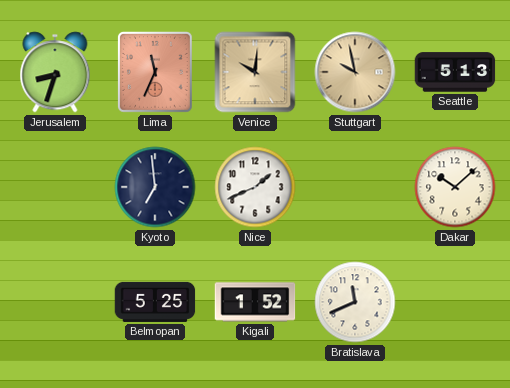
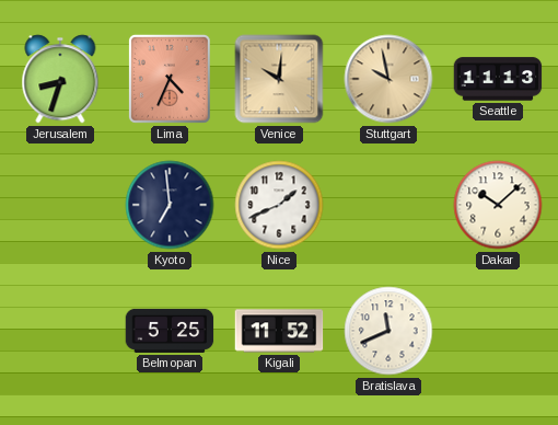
Lima: 11:34 -> 4:34 (170, 80)
Seattle: 5:13 -> 11:13 (498, 79)
Kigali: 1:52 -> 11:52 (279, 331)
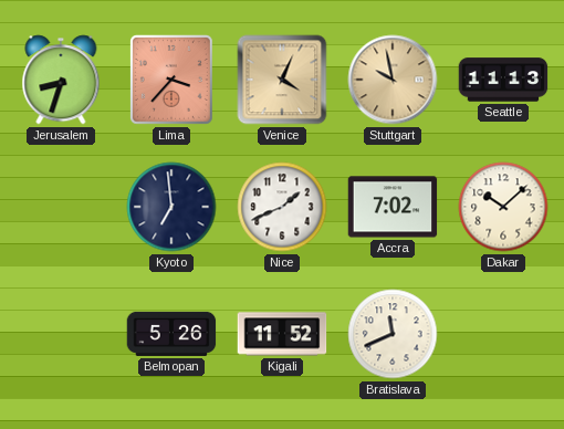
Lima: 4:34 -> 3:37 (171, 81)
Venice: 10:01 -> 4:04 (282, 80)
Accra: none -> 7:02 (393, 207)
Belmopan: 5:25 -> 5:26 (171, 334)
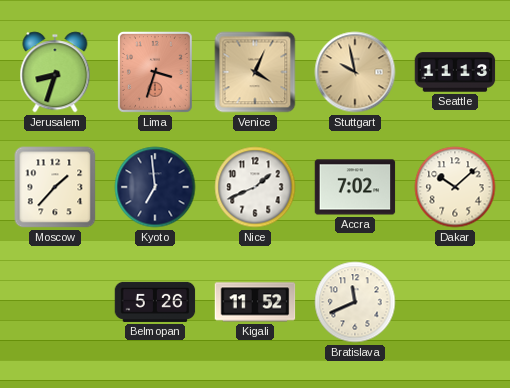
Lima: 3:37 -> 3:33 (155, 73)
Moscow: none -> 1:37 (55, 187)
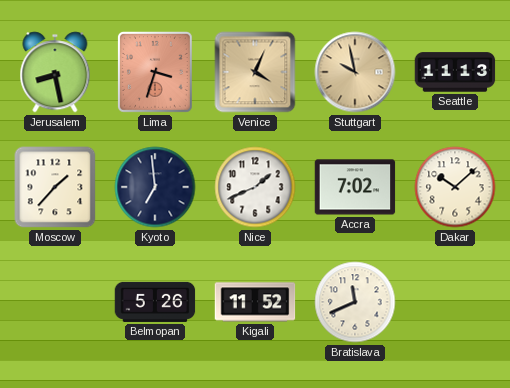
Jerusalem: 8:33 -> 8:28 (55, 72)
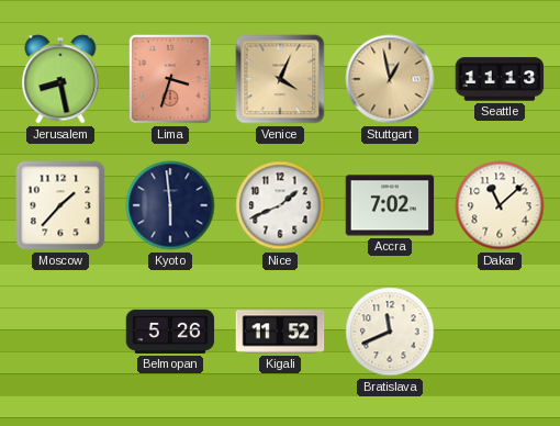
Stuttgart: 9:58 -> 12:58 (390, 79)
Kyoto: 6:59 -> 5:59 (170, 205)
Dakar: 10:08 -> 11:08 (500, 205)
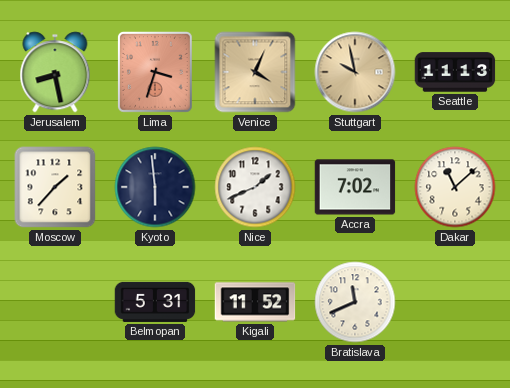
Stuttgart: 12:58 -> 9:58 (355, 72)
Belmopan: 5:26 -> 5:31 (155, 302)
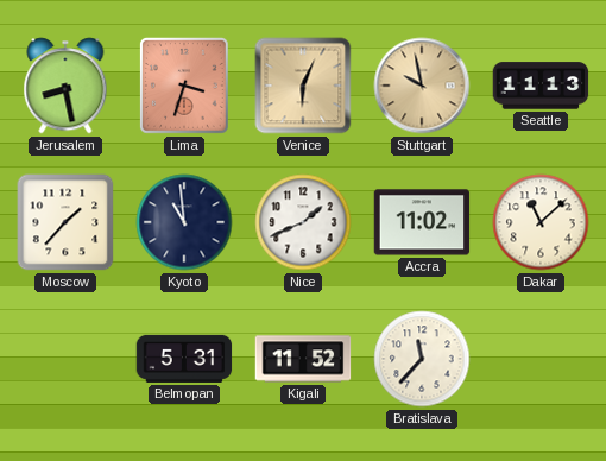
Venice: 4:04 -> 6:04 (303, 86)
Kyoto: 5:59 -> 10:59 (184, 222)
Accra: 7:02 -> 11:02 (422, 222)
Bratislava: 11:41 -> 11:37 (422, 359)
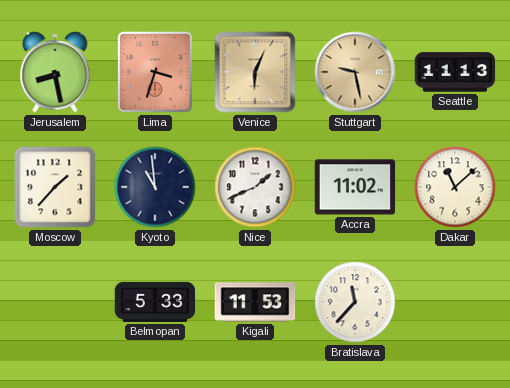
Stuttgart: 9:58 -> 9:28 (355, 72)
Belmopan: 5:31 -> 5:33 (155, 302)
Kigali: 11:52 -> 11:53 (255, 302)
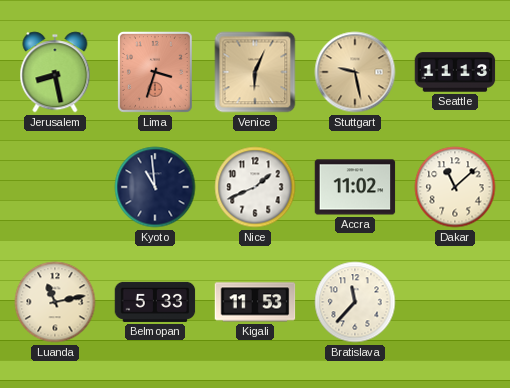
Moscow: 1:37 -> none (55, 187)
Luanda: none -> 11:13 (55, 302)
